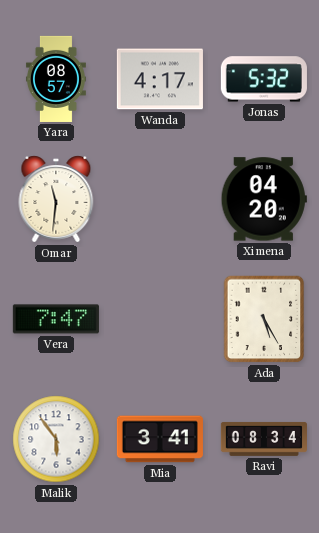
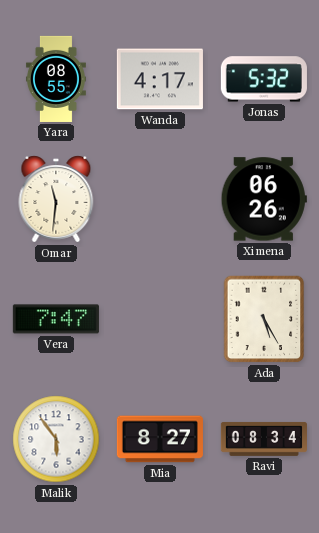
Yara: 08:57 -> 08:55 (56, 79)
Ximena: 04:20 -> 06:26 (264, 199)
Mia: 3:41 -> 8:27 (160, 439)
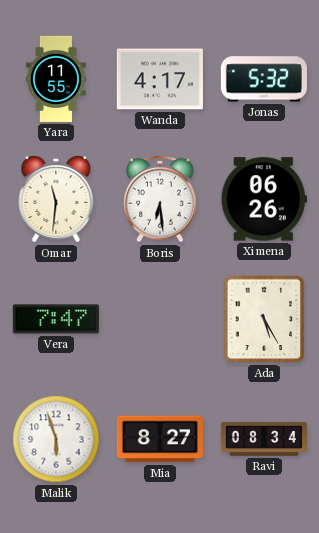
Yara: 08:55 -> 11:55 (56, 79)
Boris: none -> 6:29 (161, 199)
Malik: 5:54 -> 5:57 (56, 439)
